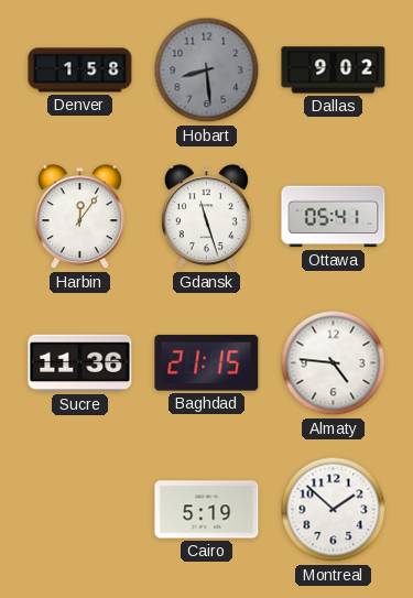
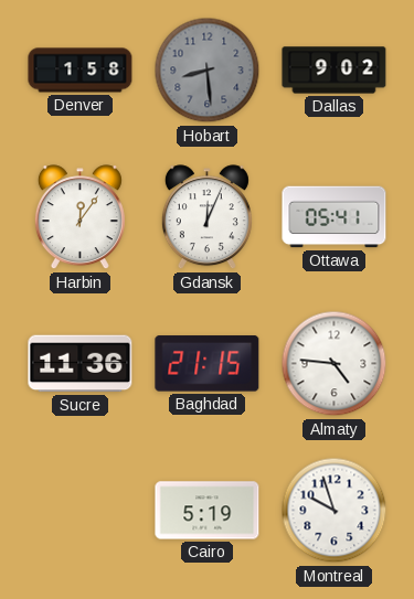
Gdansk: 11:27 -> 12:04 (206, 217)
Montreal: 1:52 -> 9:57 (335, 511)
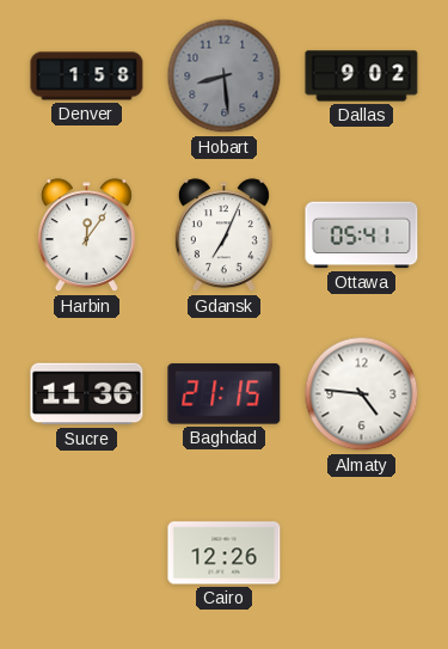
Gdansk: 12:04 -> 7:04 (223, 235)
Cairo: 5:19 -> 12:26 (225, 553)
Montreal: 9:57 -> none (335, 511)
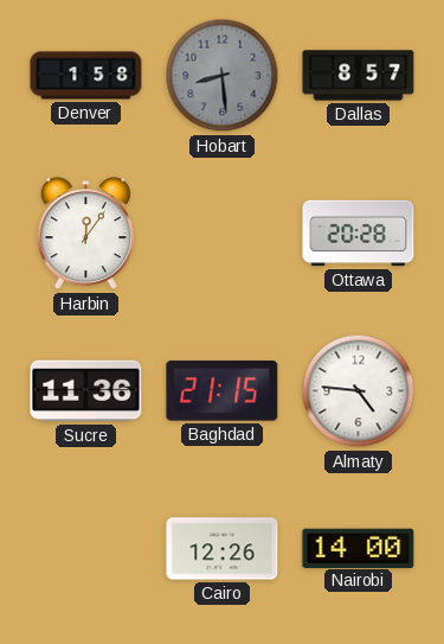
Dallas: 9:02 -> 8:57 (359, 76)
Gdansk: 7:04 -> none (223, 235)
Ottawa: 05:41 -> 20:28 (359, 234)
Nairobi: none -> 14:00 (359, 548)
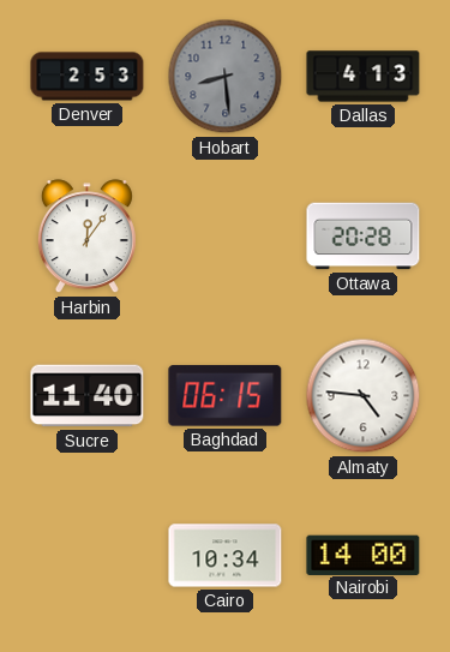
Denver: 1:58 -> 2:53 (88, 77)
Dallas: 8:57 -> 4:13 (364, 77)
Sucre: 11:36 -> 11:40 (88, 396)
Baghdad: 21:15 -> 06:15 (226, 396)
Cairo: 12:26 -> 10:34 (226, 556)
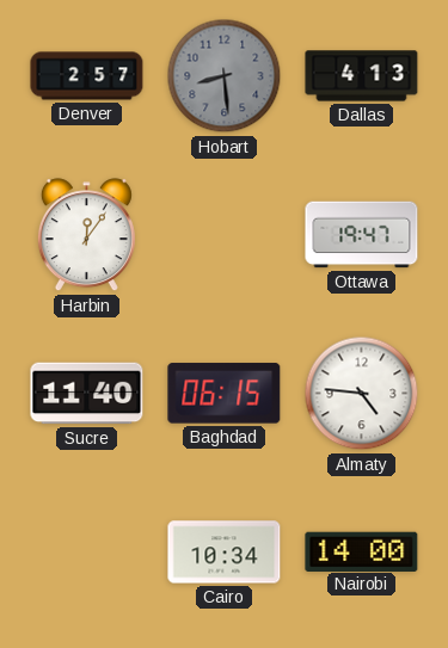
Denver: 2:53 -> 2:57 (87, 76)
Ottawa: 20:28 -> 19:47 (362, 235)
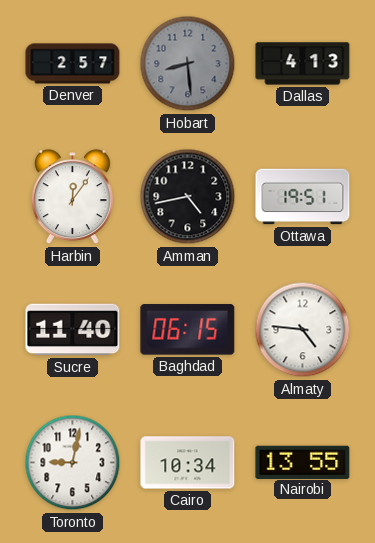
Amman: none -> 4:43 (188, 197)
Ottawa: 19:47 -> 19:51 (303, 197)
Toronto: none -> 9:02 (73, 463)
Nairobi: 14:00 -> 13:55 (303, 462)
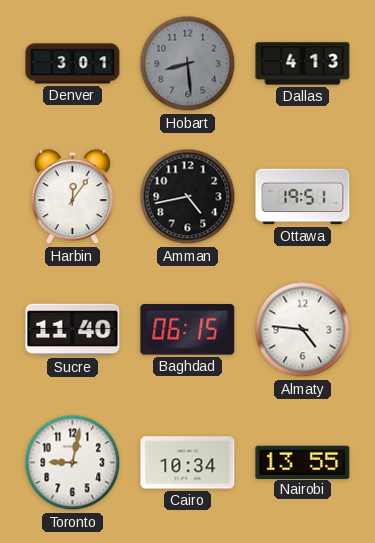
Denver: 2:57 -> 3:01 (73, 64)
